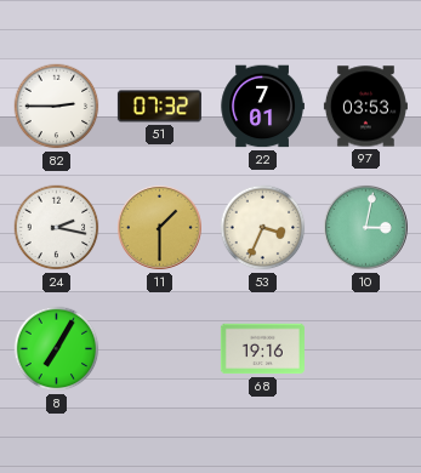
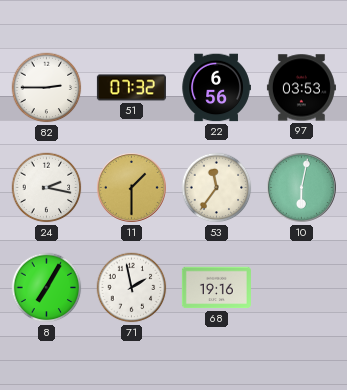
22: 7:01 -> 6:56 (216, 88)
53: 3:34 -> 11:36 (217, 188)
10: 3:02 -> 6:02 (301, 187)
71: none -> 1:58 (132, 288)
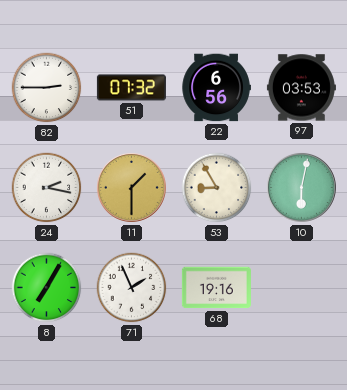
53: 11:36 -> 8:55 (217, 188)
71: 1:58 -> 1:56 (132, 288)
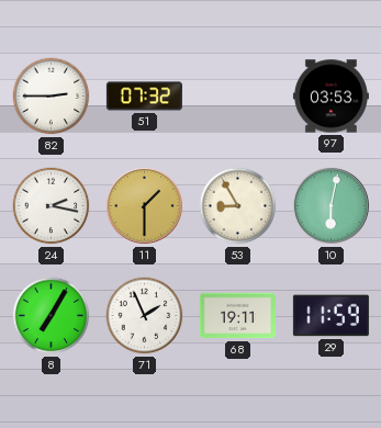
22: 6:56 -> none (216, 88)
68: 19:16 -> 19:11 (237, 316)
29: none -> 11:59 (330, 316)
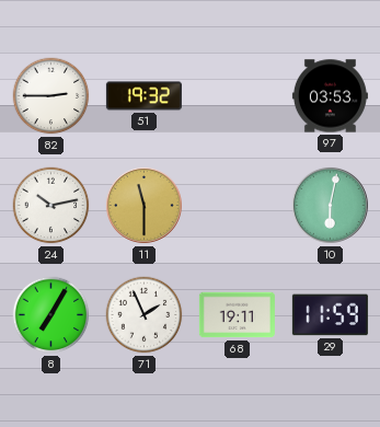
51: 07:32 -> 19:32 (143, 96)
24: 2:17 -> 10:13 (51, 206)
11: 1:30 -> 11:30 (143, 205)
53: 8:55 -> none (238, 206)
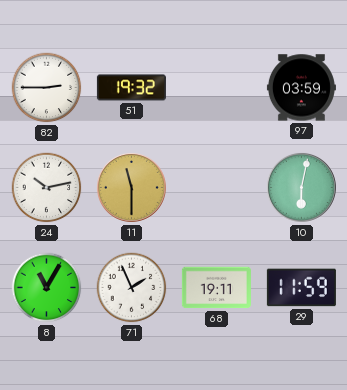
97: 03:53 -> 03:59 (301, 88)
8: 7:05 -> 11:05 (47, 288)
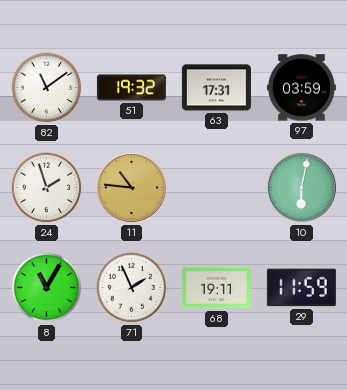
82: 2:45 -> 11:09 (47, 88)
63: none -> 17:31 (216, 88)
24: 10:13 -> 1:57 (47, 188)
11: 11:30 -> 10:46 (131, 187)
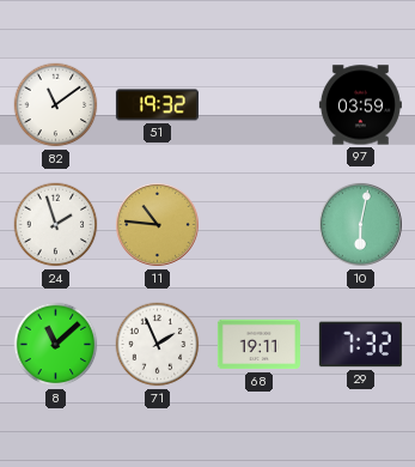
63: 17:31 -> none (216, 88)
8: 11:05 -> 11:08 (56, 345)
29: 11:59 -> 7:32 (360, 345)
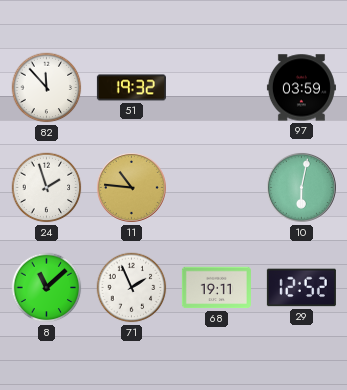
82: 11:09 -> 11:53 (47, 88)
29: 7:32 -> 12:52 (301, 288)
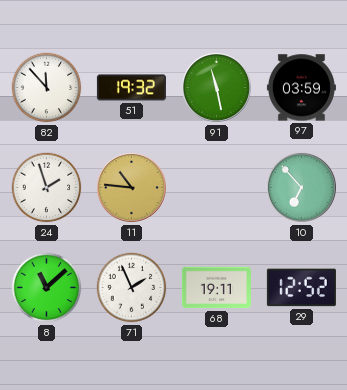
91: none -> 11:28 (216, 87)
10: 6:02 -> 6:53 (301, 187)
